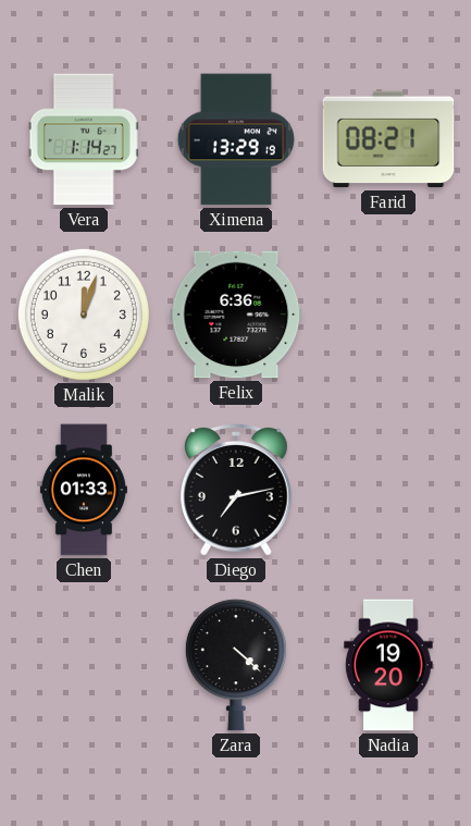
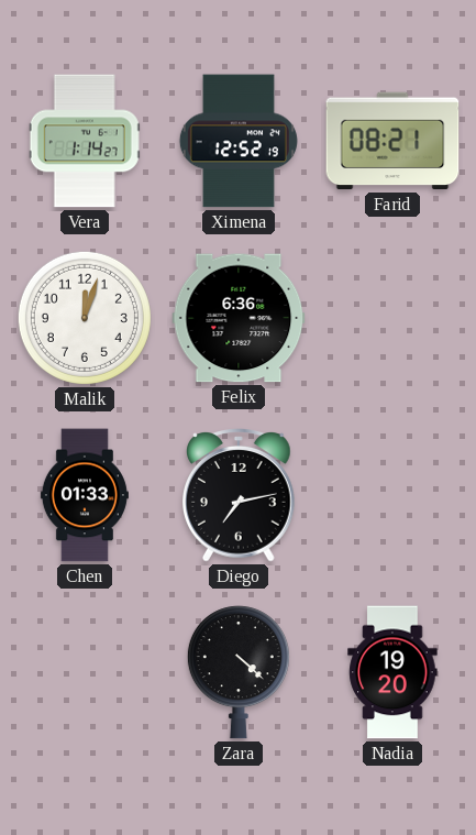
Ximena: 13:29 -> 12:52 (239, 141)
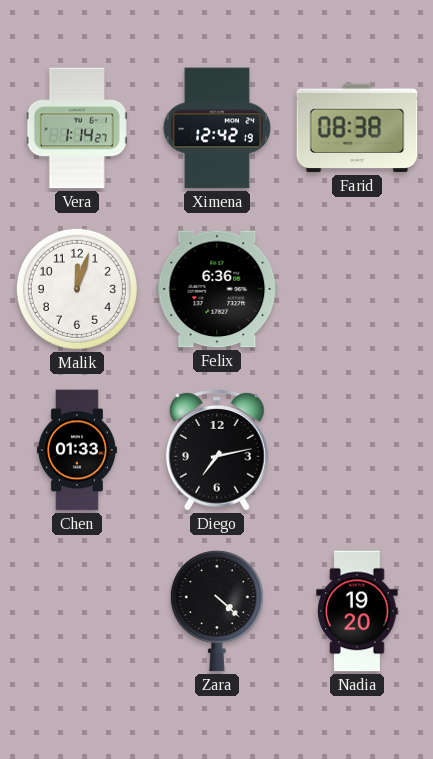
Ximena: 12:52 -> 12:42 (217, 128)
Farid: 08:21 -> 08:38 (357, 128)
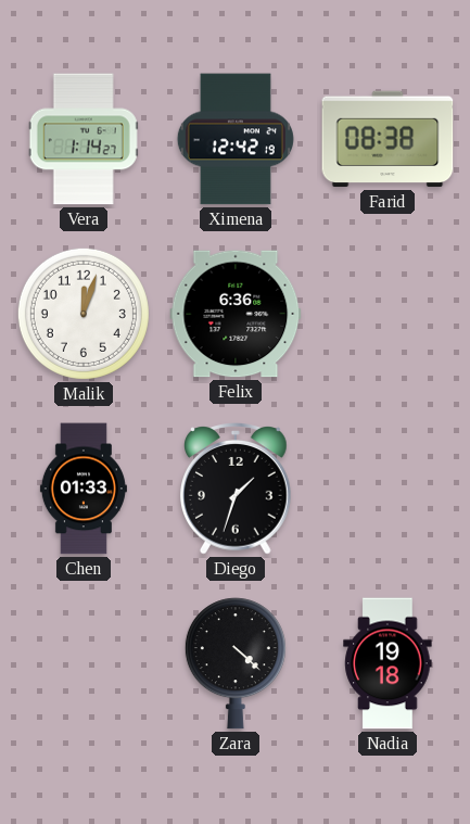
Diego: 7:13 -> 1:33 (237, 489)
Nadia: 19:20 -> 19:18 (388, 663)
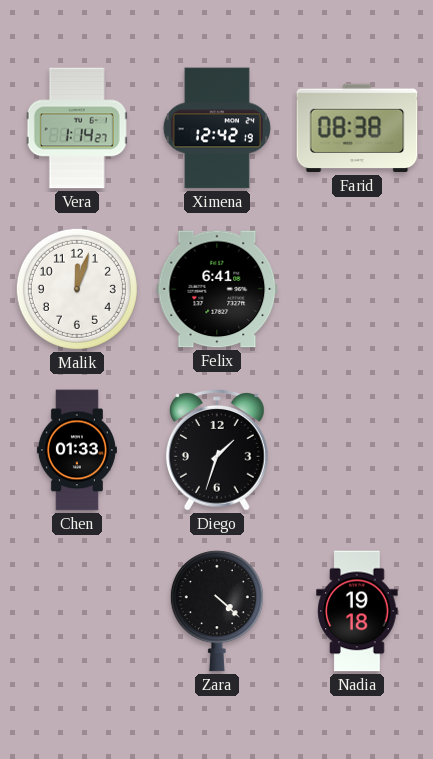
Felix: 6:36 -> 6:41 (217, 289)
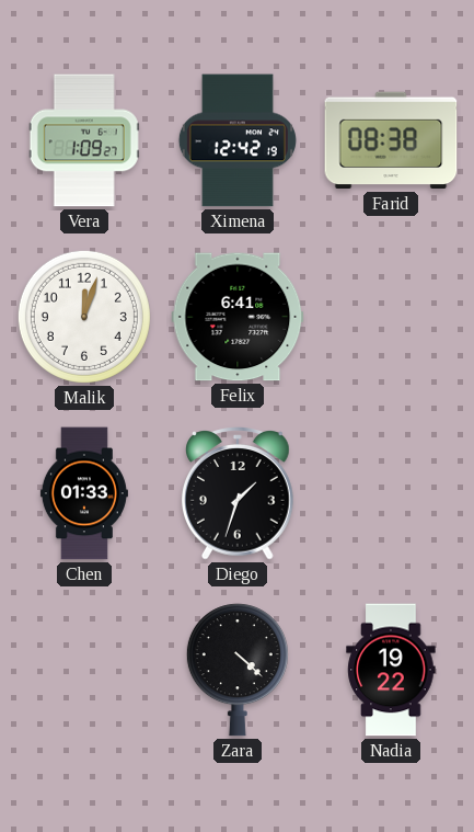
Vera: 1:14 -> 1:09 (84, 140)
Nadia: 19:18 -> 19:22 (391, 670)
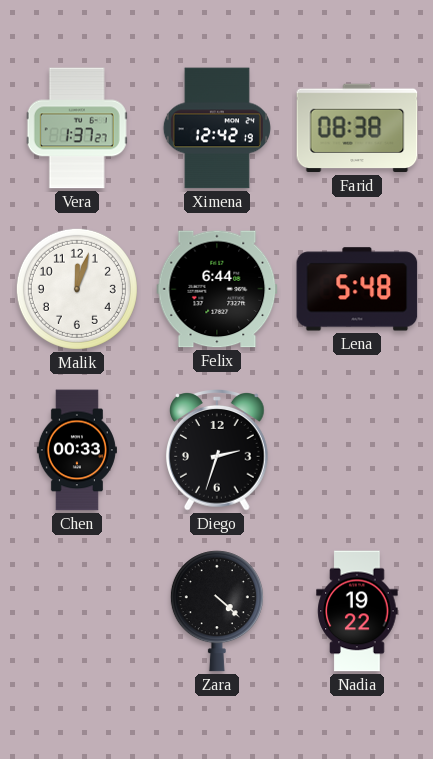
Vera: 1:09 -> 1:37 (77, 128)
Felix: 6:41 -> 6:44 (217, 289)
Lena: none -> 5:48 (357, 289)
Chen: 01:33 -> 00:33 (77, 450)
Diego: 1:33 -> 2:33 (218, 450)
